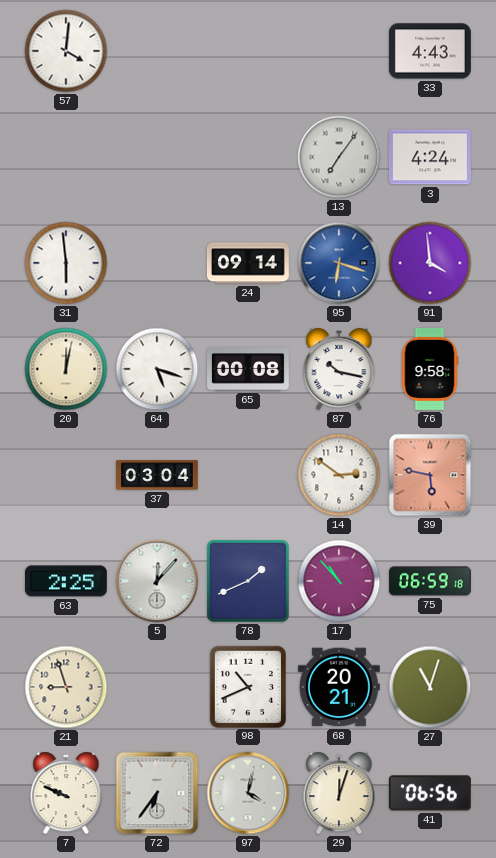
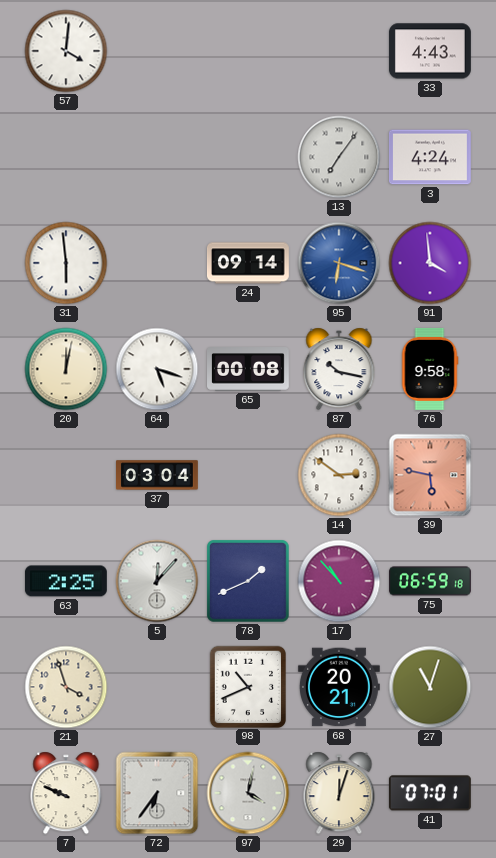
21: 8:57 -> 3:57 (66, 687)
41: 06:56 -> 07:01 (430, 793)
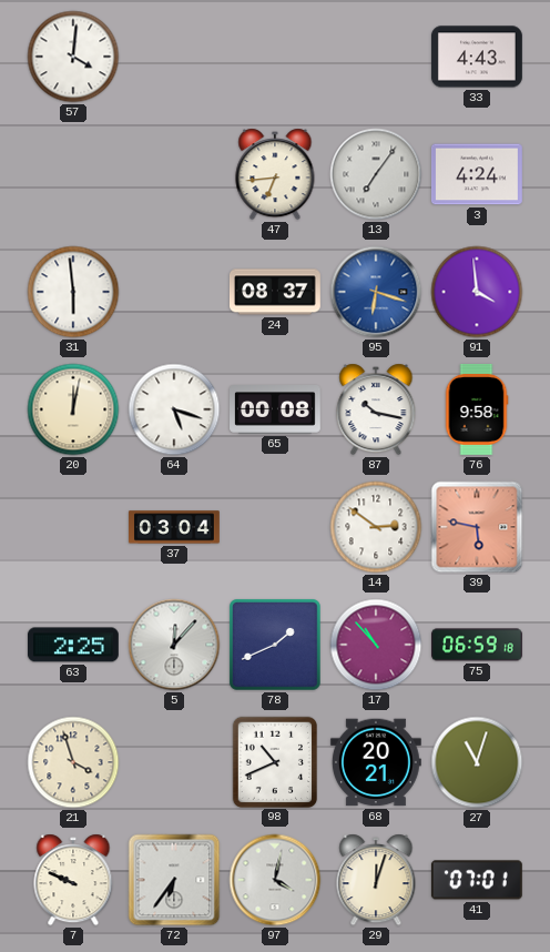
47: none -> 6:44 (275, 174)
24: 09:14 -> 08:37 (275, 292)
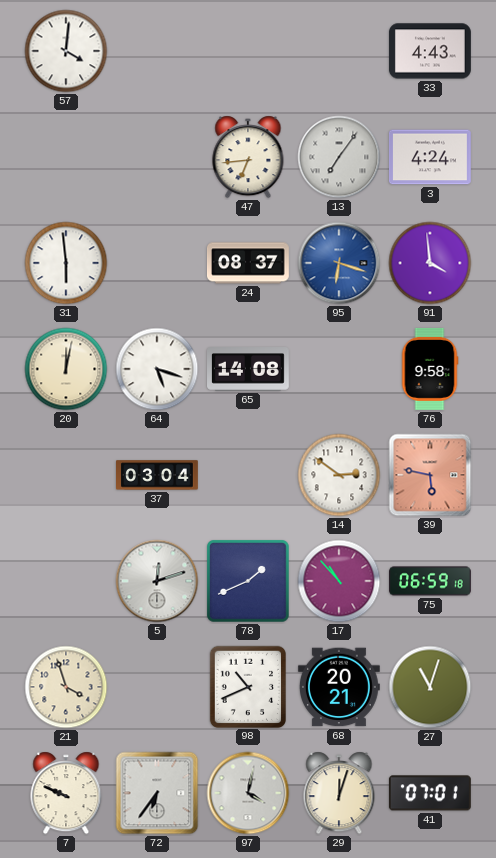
65: 00:08 -> 14:08 (249, 370)
87: 10:17 -> none (376, 409)
63: 2:25 -> none (73, 645)
5: 12:07 -> 12:12 (157, 581)
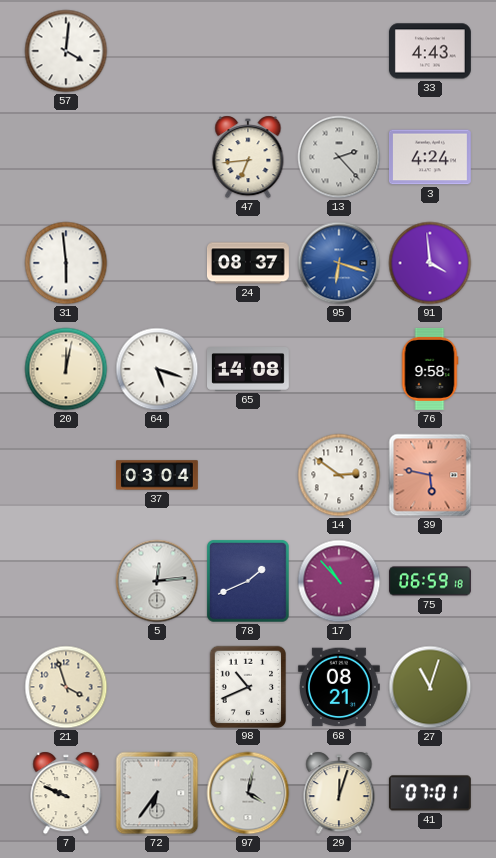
13: 7:06 -> 2:23 (339, 157)
5: 12:12 -> 12:14 (157, 581)
68: 20:21 -> 08:21 (339, 687)
